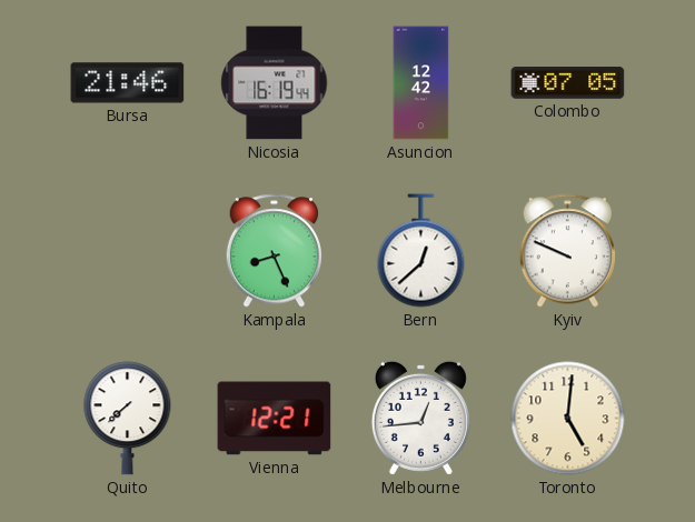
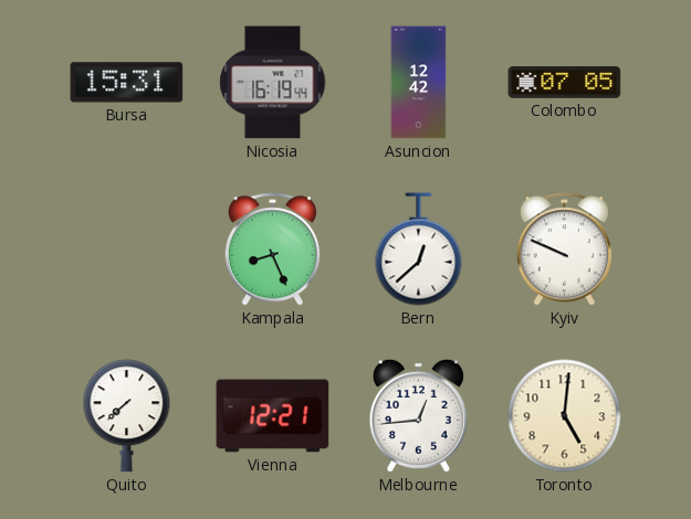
Bursa: 21:46 -> 15:31 (127, 83)
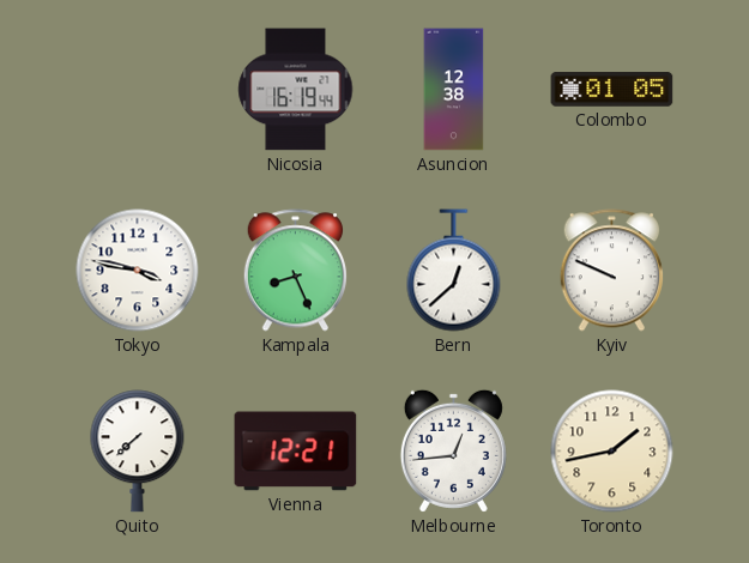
Bursa: 15:31 -> none (127, 83)
Asuncion: 12:42 -> 12:38 (454, 90)
Colombo: 07:05 -> 01:05 (612, 90)
Tokyo: none -> 3:47 (138, 271)
Toronto: 5:01 -> 1:43 (612, 452)
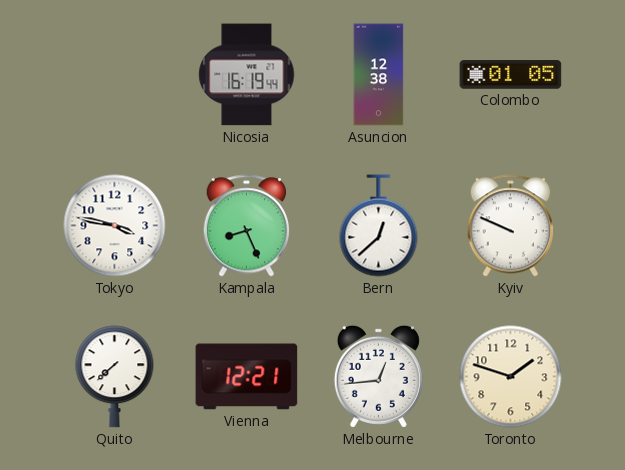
Toronto: 1:43 -> 1:48 (511, 377)
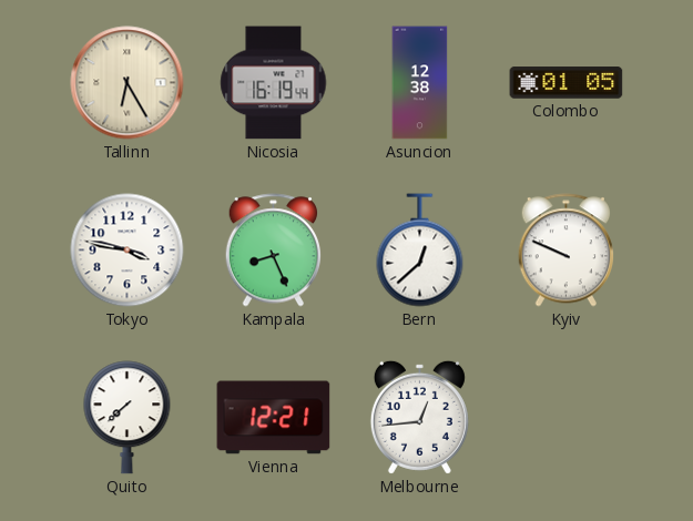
Tallinn: none -> 6:25 (128, 83)
Toronto: 1:48 -> none (511, 377)
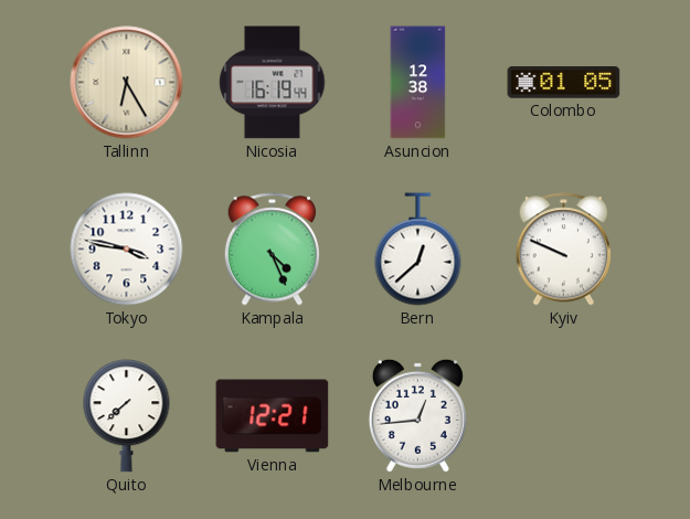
Kampala: 8:26 -> 4:26 (272, 250)
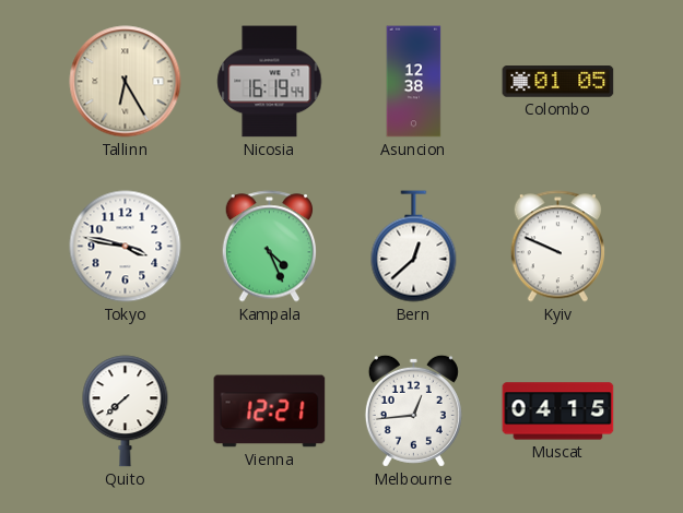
Muscat: none -> 04:15 (558, 411)
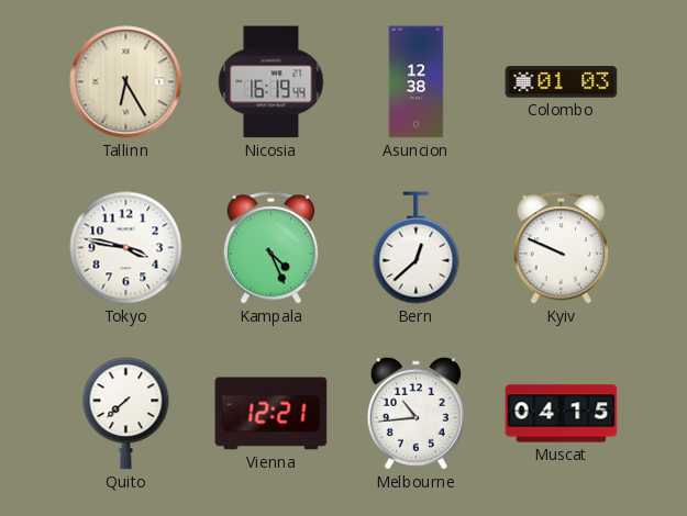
Colombo: 01:05 -> 01:03 (562, 82)
Melbourne: 12:44 -> 10:44 (415, 413)
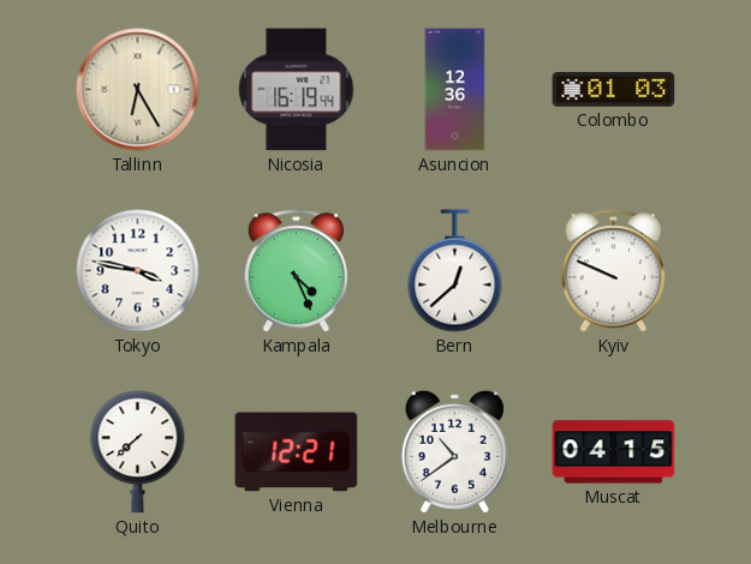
Asuncion: 12:38 -> 12:36 (455, 90)
Melbourne: 10:44 -> 10:39 (454, 451)
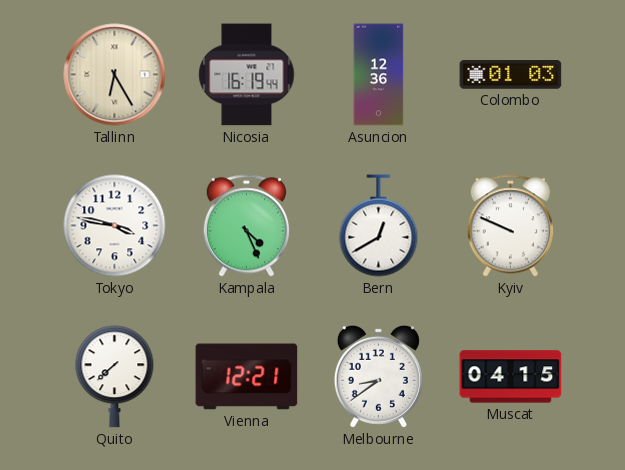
Bern: 12:38 -> 12:40 (379, 226)
Melbourne: 10:39 -> 8:39 (378, 376)
